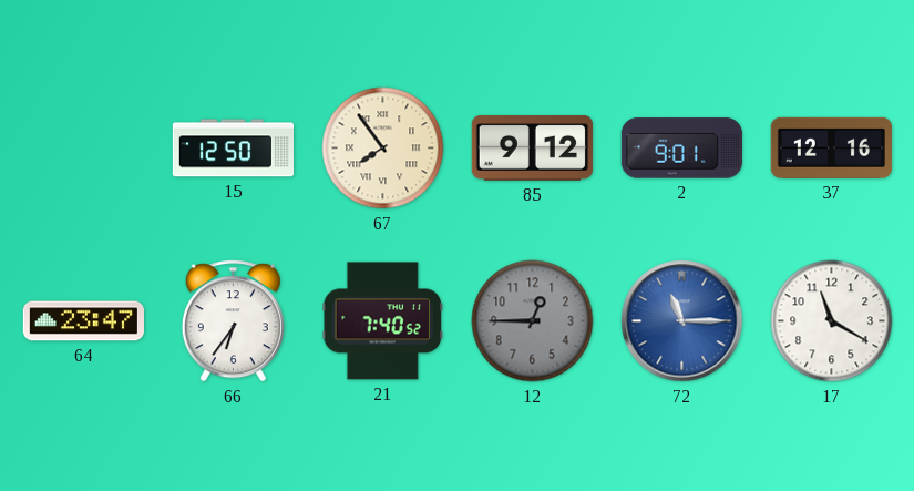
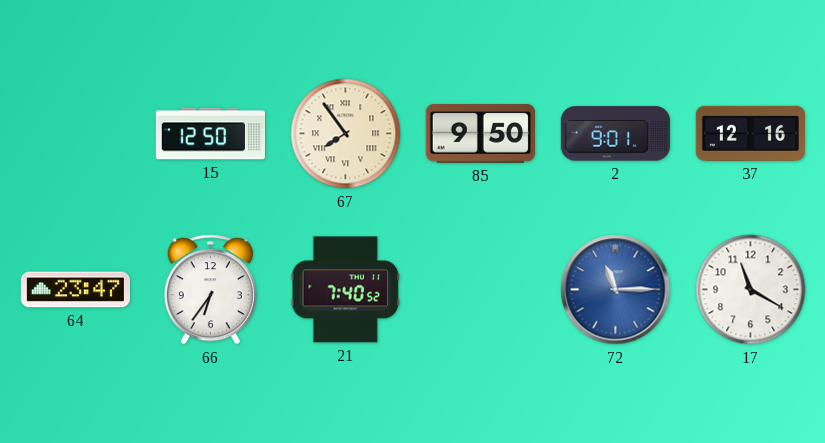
85: 9:12 -> 9:50 (480, 134)
12: 12:45 -> none (533, 321)
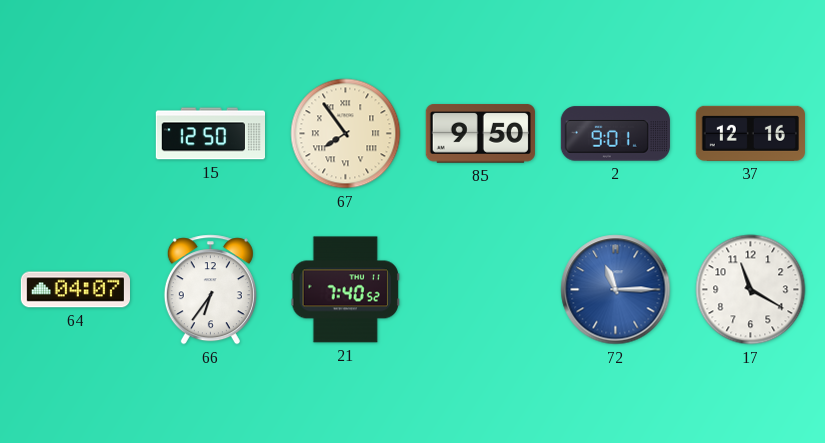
64: 23:47 -> 04:07 (75, 290)
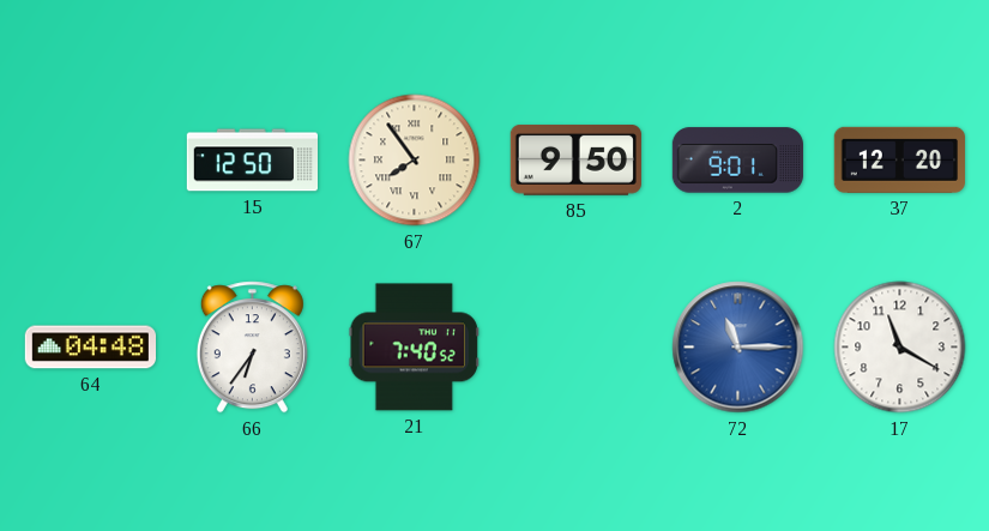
37: 12:16 -> 12:20 (899, 159)
64: 04:07 -> 04:48 (90, 348)
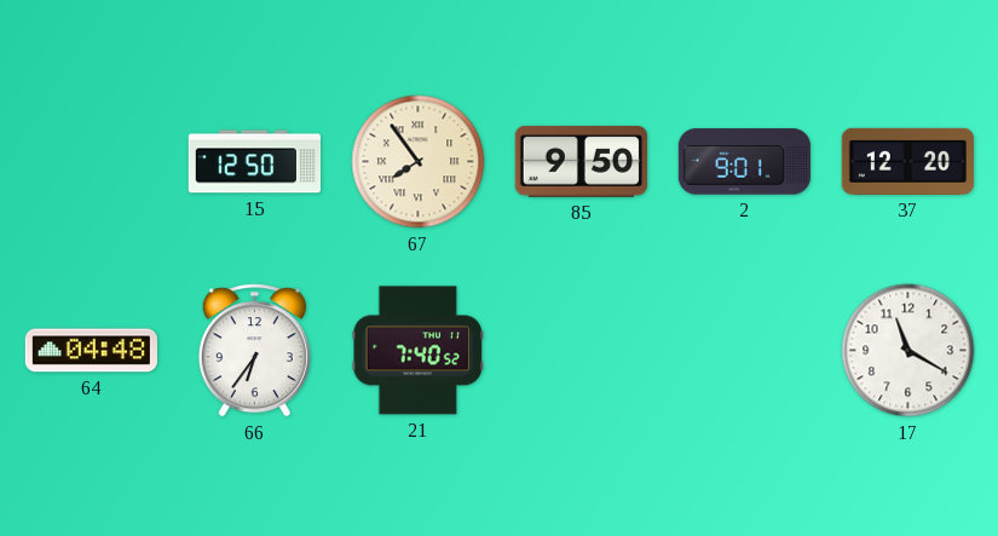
72: 11:15 -> none (738, 348)
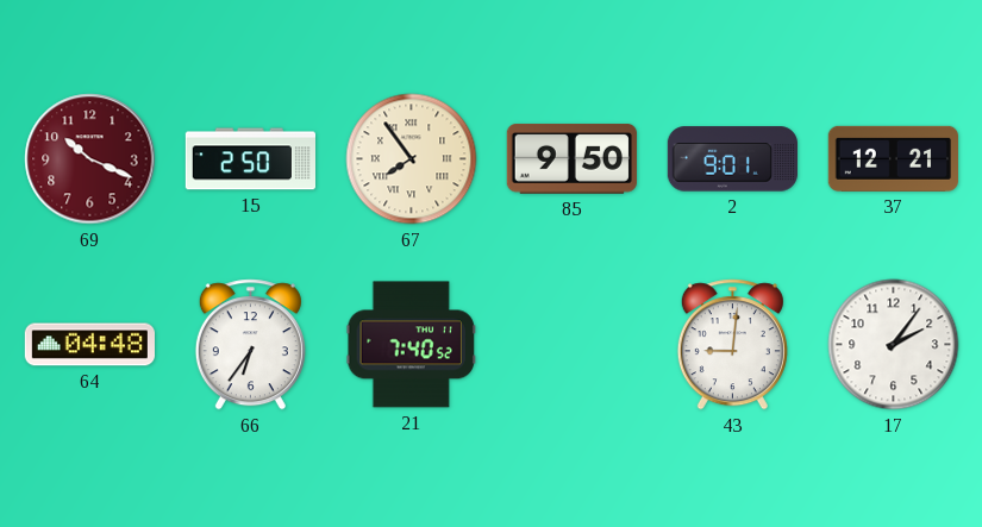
69: none -> 10:19 (90, 159)
15: 12:50 -> 2:50 (250, 159)
37: 12:20 -> 12:21 (893, 158)
43: none -> 9:01 (732, 345)
17: 11:20 -> 2:06 (894, 345)
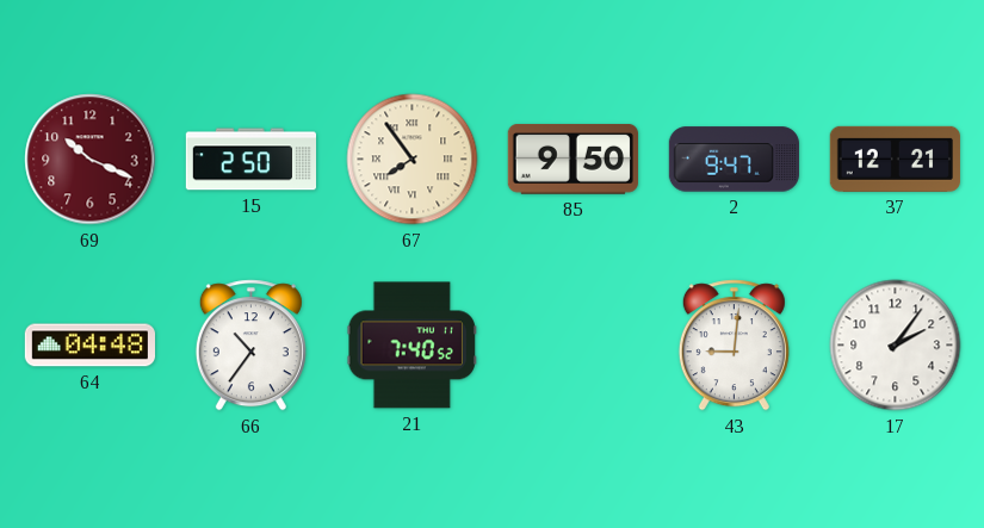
2: 9:01 -> 9:47 (734, 160)
66: 6:36 -> 10:36 (250, 346)
